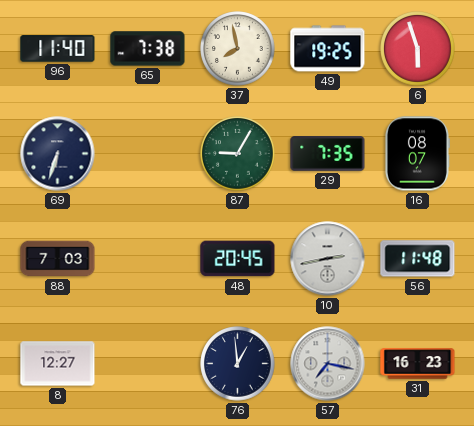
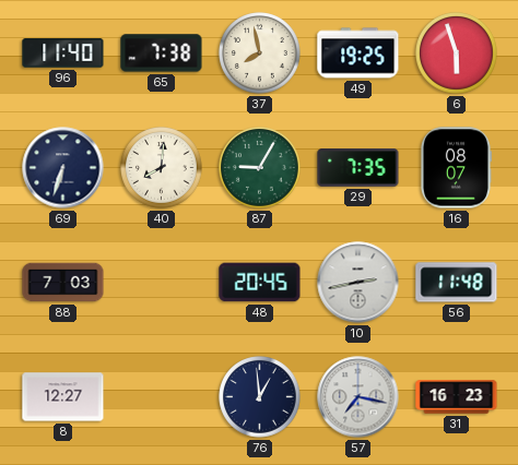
40: none -> 8:01 (162, 168)
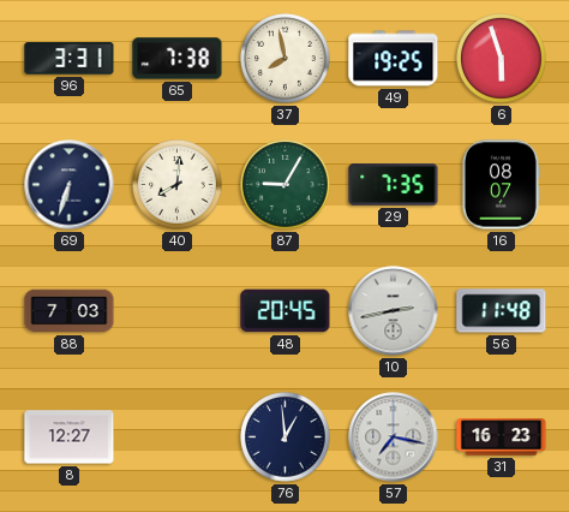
96: 11:40 -> 3:31 (70, 59)
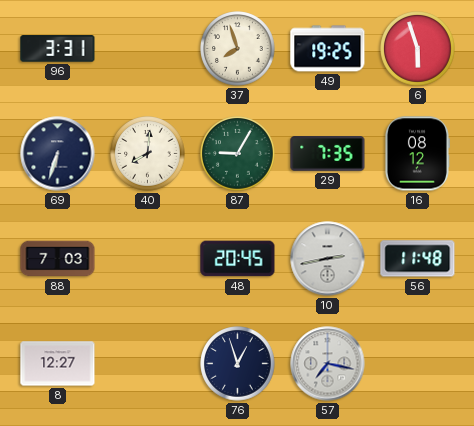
65: 7:38 -> none (178, 59)
37: 7:58 -> 7:57 (238, 49)
16: 08:07 -> 08:12 (417, 154)
76: 12:59 -> 12:57 (238, 364)
31: 16:23 -> none (502, 437)
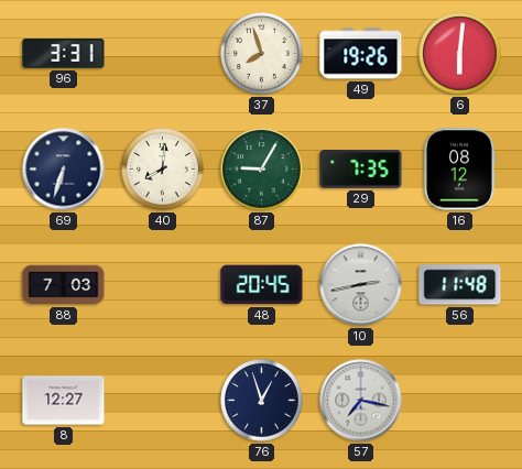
49: 19:25 -> 19:26 (361, 54)
6: 5:57 -> 6:01 (460, 54)
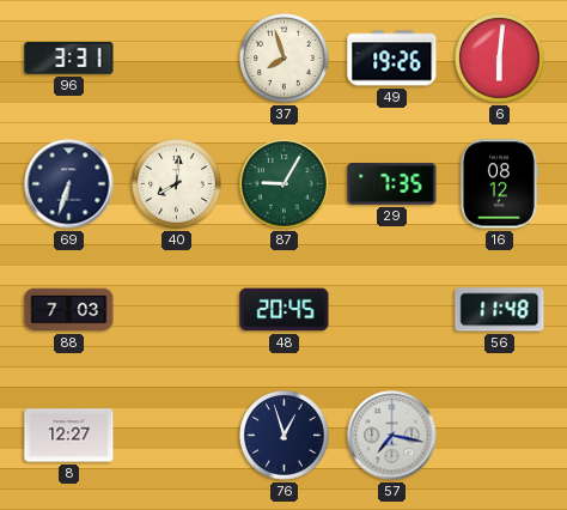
10: 2:43 -> none (361, 285)
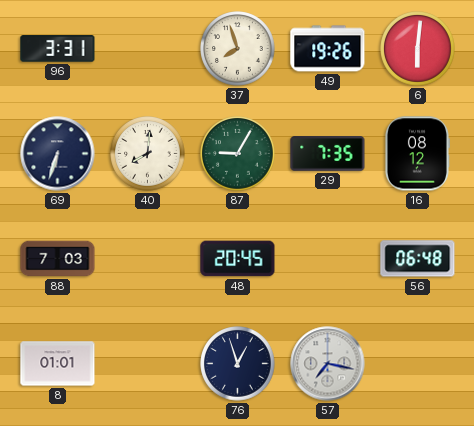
56: 11:48 -> 06:48 (418, 259)
8: 12:27 -> 01:01 (58, 364)
